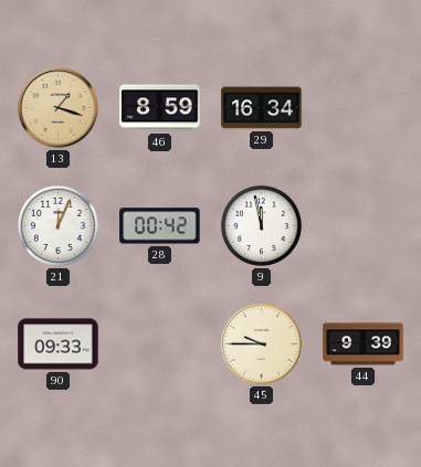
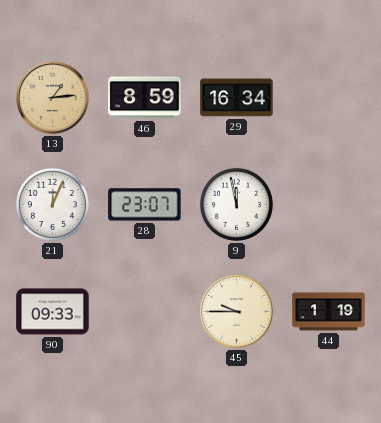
13: 1:18 -> 1:14 (53, 98)
28: 00:42 -> 23:07 (145, 205)
44: 9:39 -> 1:19 (329, 312)
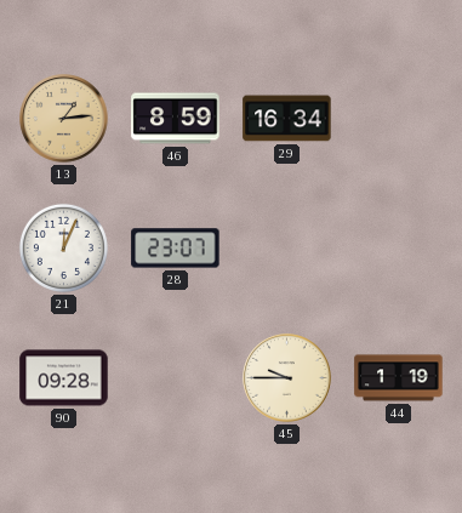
9: 11:58 -> none (236, 204)
90: 09:33 -> 09:28 (64, 378)
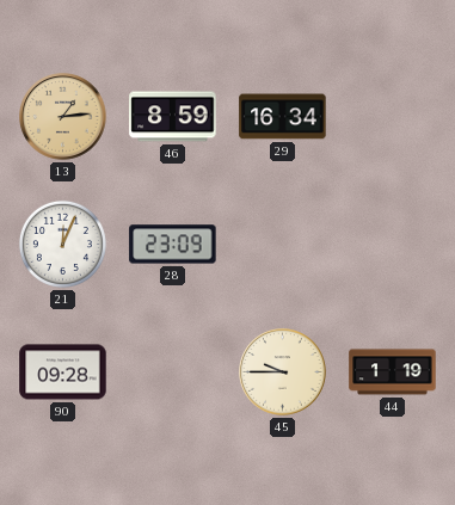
28: 23:07 -> 23:09 (173, 245)
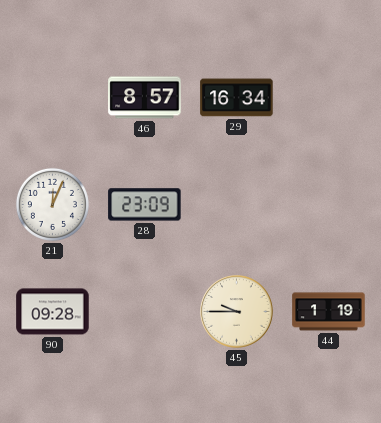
13: 1:14 -> none (63, 117)
46: 8:59 -> 8:57 (145, 98)
